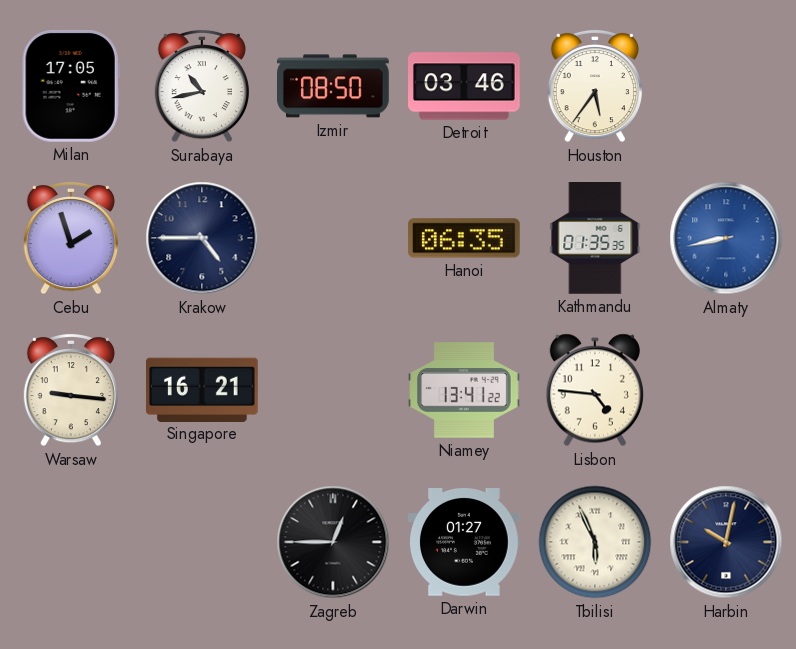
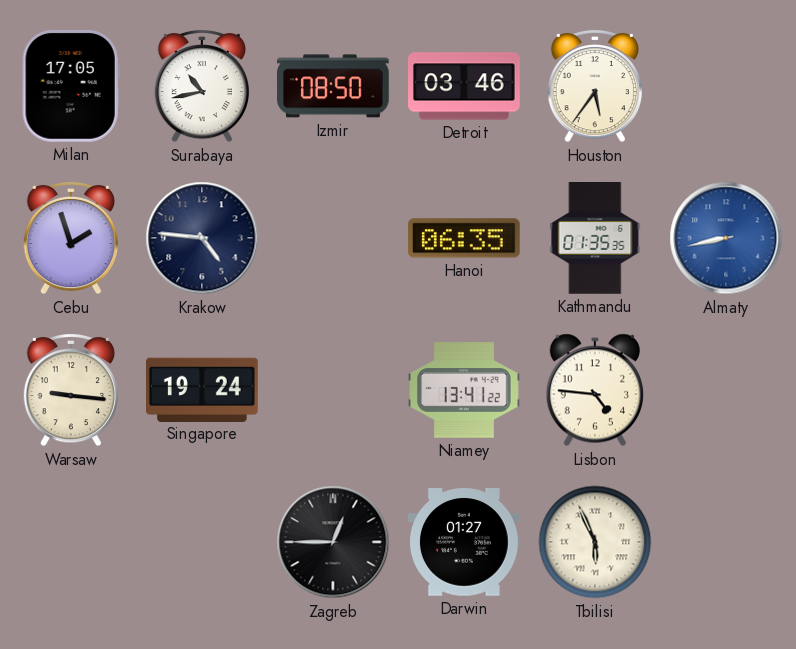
Krakow: 4:45 -> 4:46 (202, 238)
Singapore: 16:21 -> 19:24 (203, 389)
Harbin: 10:02 -> none (726, 542)
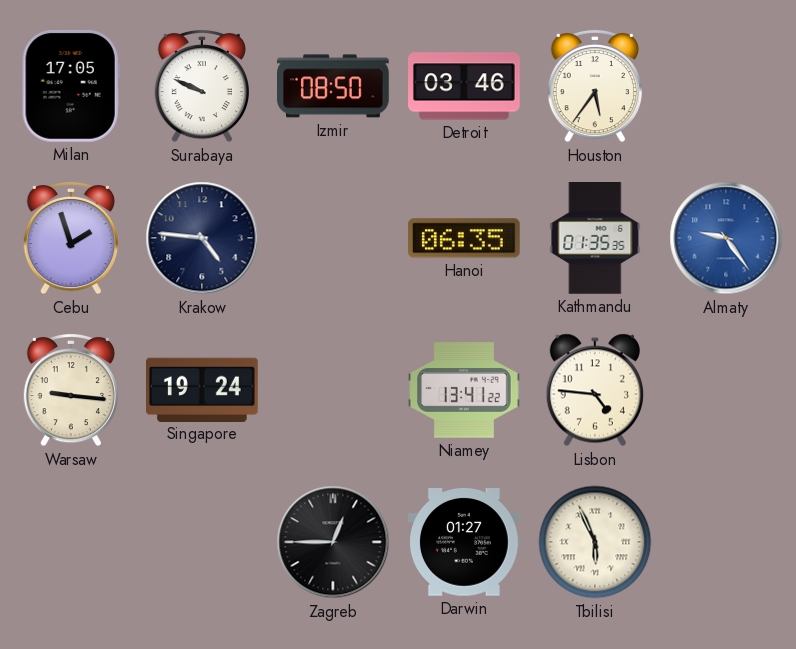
Surabaya: 10:43 -> 9:49 (202, 86)
Almaty: 8:43 -> 9:24 (726, 238)
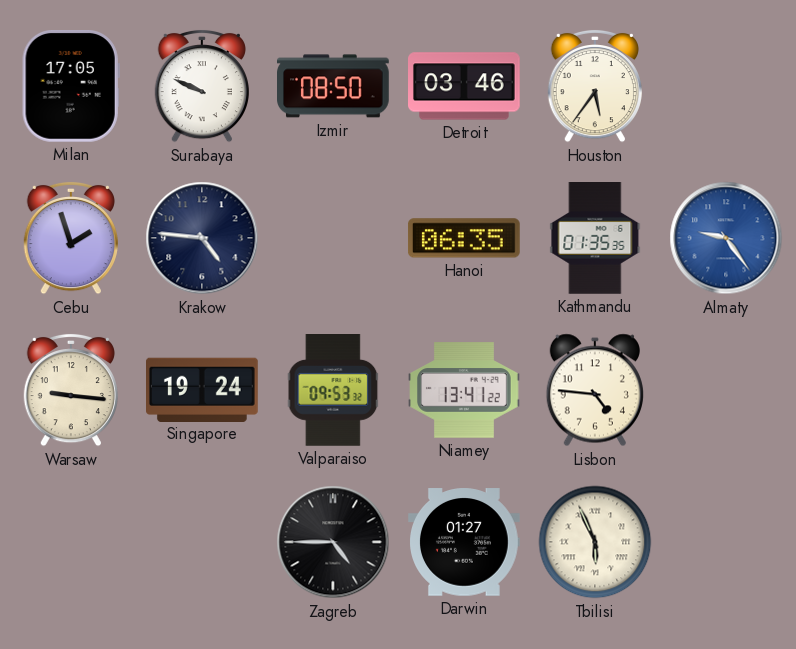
Valparaiso: none -> 09:53 (333, 391)
Zagreb: 12:45 -> 4:45 (333, 542)
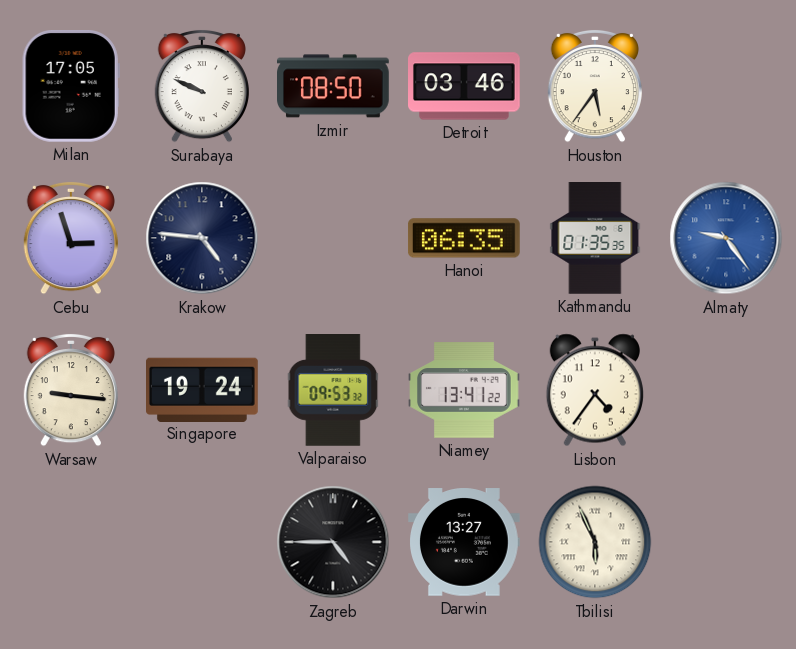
Cebu: 1:57 -> 2:57 (71, 238)
Lisbon: 4:46 -> 4:36 (595, 390)
Darwin: 01:27 -> 13:27 (465, 542)
